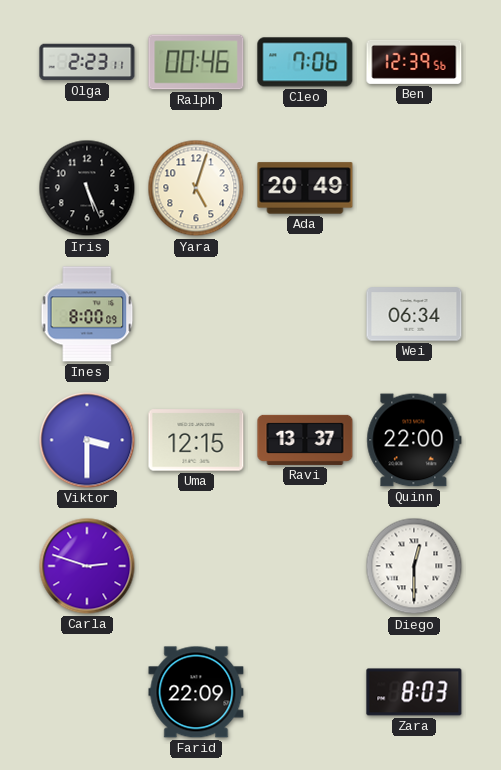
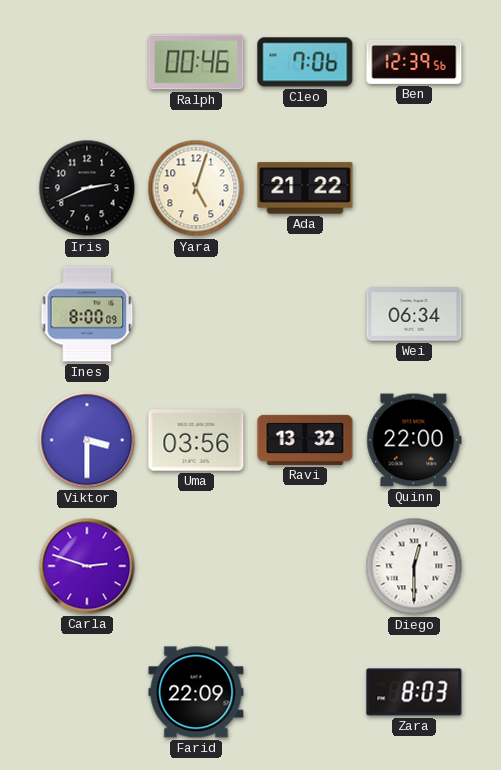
Olga: 2:23 -> none (87, 62)
Iris: 5:26 -> 2:41 (87, 188)
Ada: 20:49 -> 21:22 (305, 188)
Uma: 12:15 -> 03:56 (196, 440)
Ravi: 13:37 -> 13:32 (305, 440)
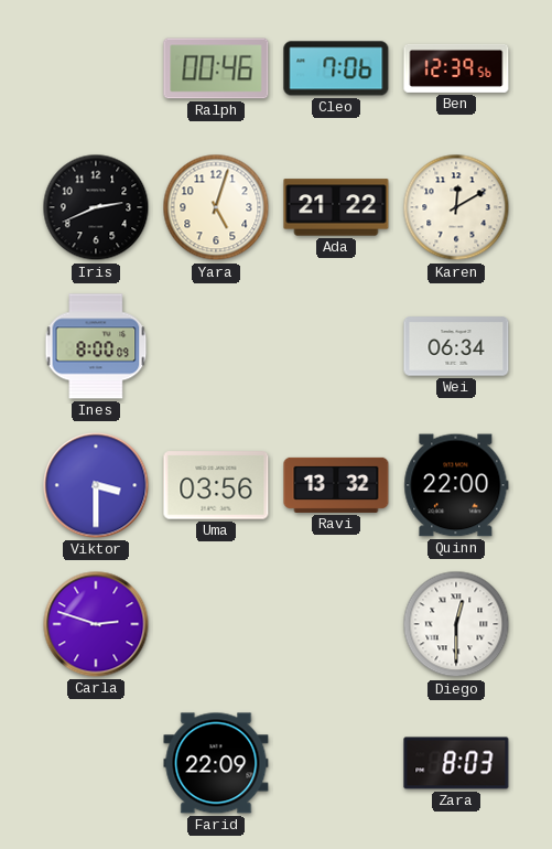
Karen: none -> 12:10 (456, 207)
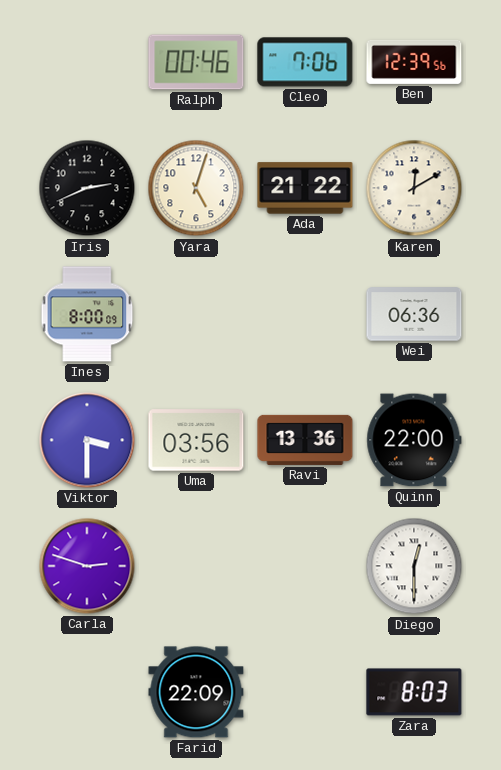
Wei: 06:34 -> 06:36 (414, 314)
Ravi: 13:32 -> 13:36 (305, 440)
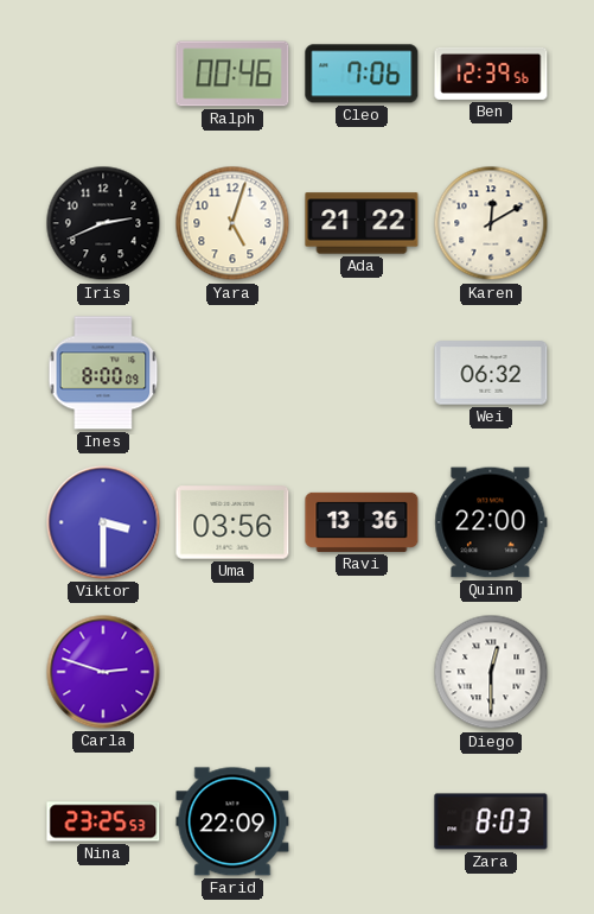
Wei: 06:36 -> 06:32 (491, 373)
Nina: none -> 23:25 (103, 821)
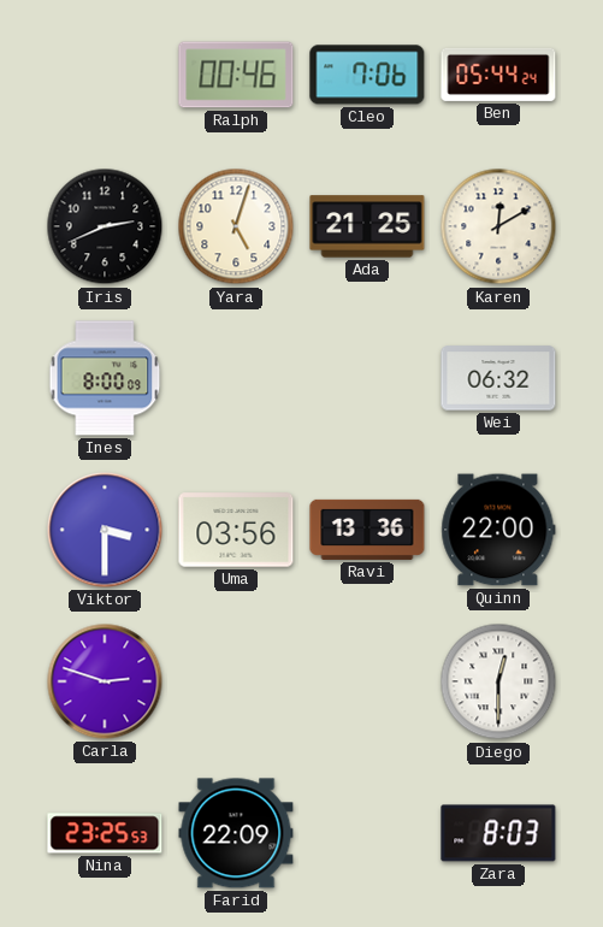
Ben: 12:39 -> 05:44 (498, 75)
Ada: 21:22 -> 21:25 (367, 226)
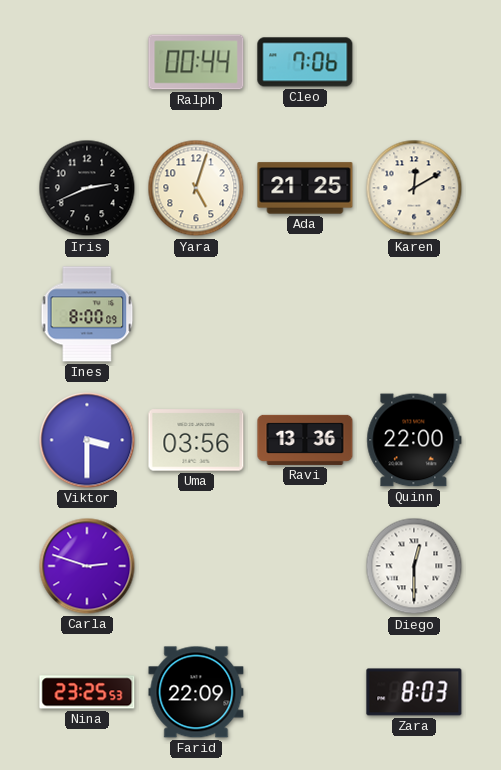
Ralph: 00:46 -> 00:44 (196, 62)
Ben: 05:44 -> none (498, 75)
Wei: 06:32 -> none (498, 378)
